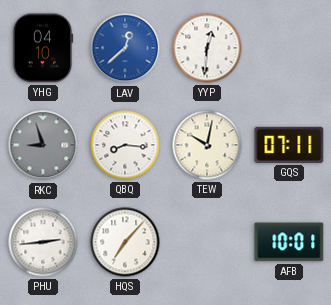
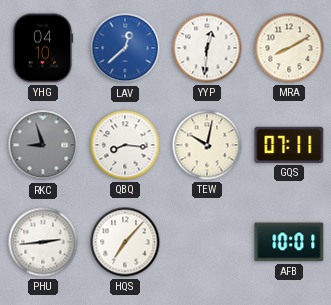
MRA: none -> 8:10 (289, 48)
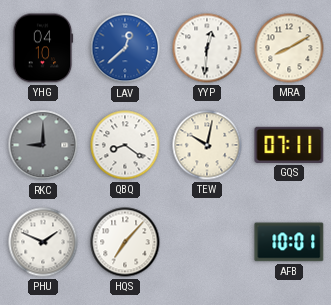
RKC: 8:57 -> 9:00 (43, 145)
QBQ: 8:16 -> 8:21 (125, 145)
PHU: 2:44 -> 1:49 (43, 242)
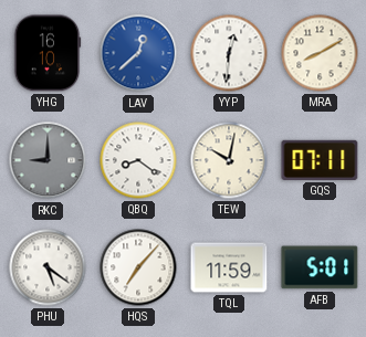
YHG: 04:10 -> 16:10 (48, 53)
PHU: 1:49 -> 5:21 (48, 267)
TQL: none -> 11:59 (229, 267)
AFB: 10:01 -> 5:01 (320, 267)
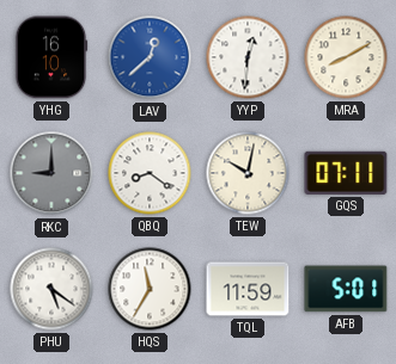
HQS: 7:07 -> 11:35 (150, 289)
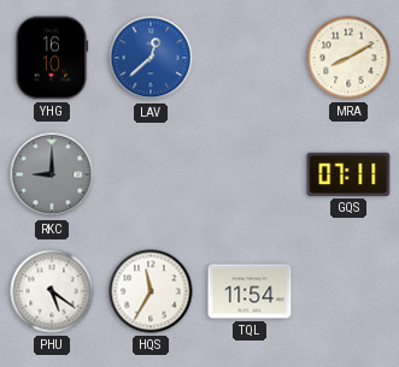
YYP: 12:31 -> none (248, 57)
QBQ: 8:21 -> none (150, 173)
TEW: 10:02 -> none (248, 173)
TQL: 11:59 -> 11:54 (250, 291)
AFB: 5:01 -> none (346, 289)
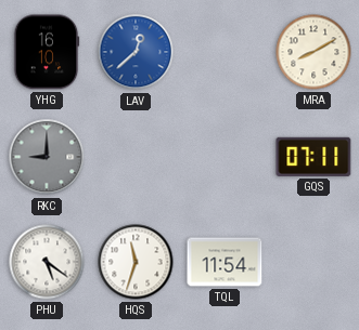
HQS: 11:35 -> 11:33 (136, 262)
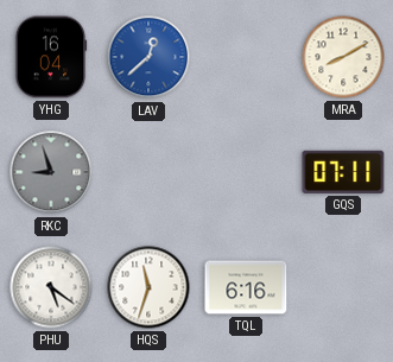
YHG: 16:10 -> 16:04 (51, 57)
RKC: 9:00 -> 8:57 (51, 172)
TQL: 11:54 -> 6:16 (246, 287)
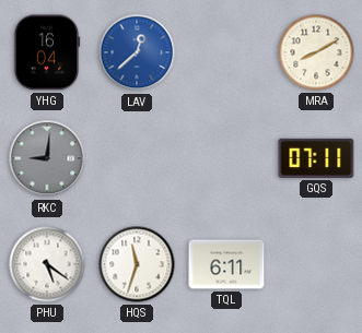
RKC: 8:57 -> 9:01 (47, 158)
TQL: 6:16 -> 6:11 (226, 264)
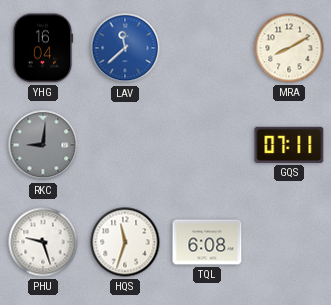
LAV: 12:38 -> 11:38 (125, 48)
PHU: 5:21 -> 9:27 (43, 242)
TQL: 6:11 -> 6:08 (207, 242)
